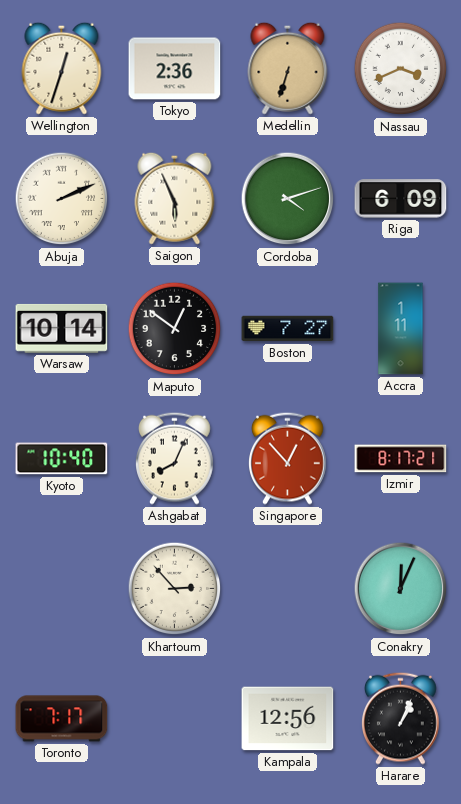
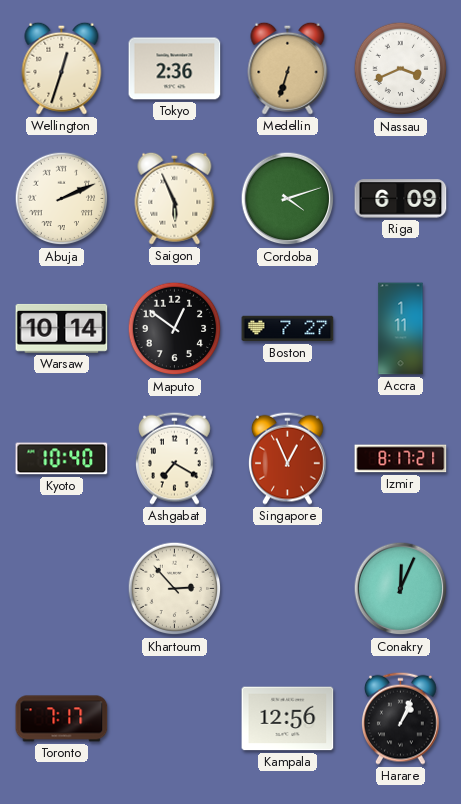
Ashgabat: 8:04 -> 7:20 (175, 458)
Singapore: 12:53 -> 12:56 (288, 458)
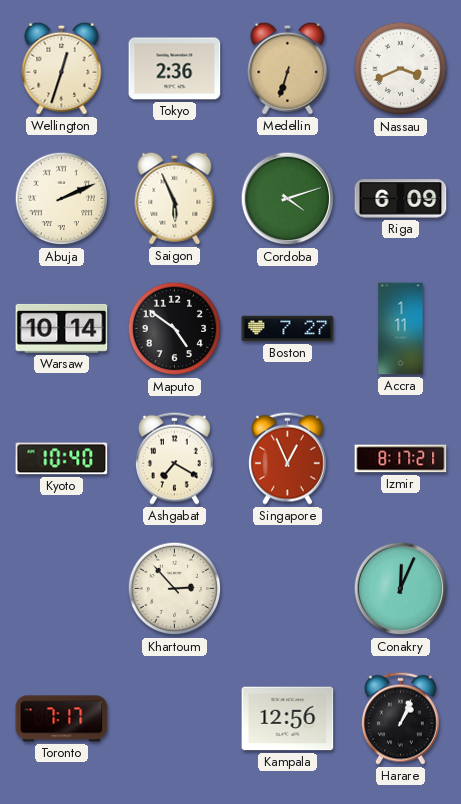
Maputo: 12:51 -> 4:51 (175, 329)
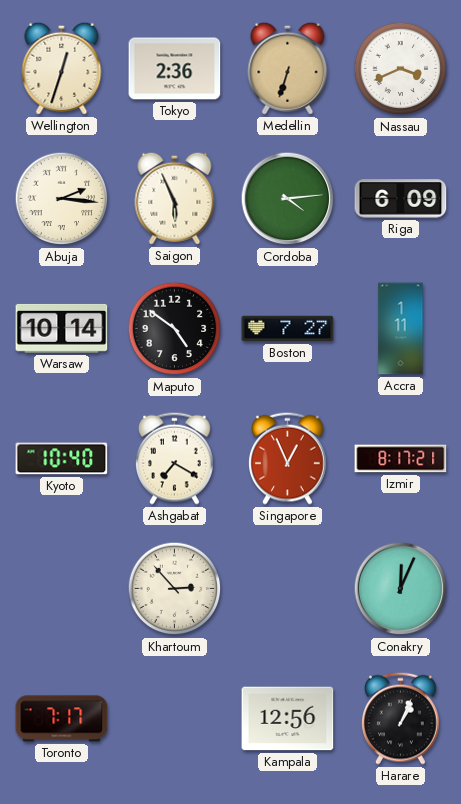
Abuja: 2:11 -> 2:16 (62, 199)
Cordoba: 4:12 -> 4:14 (288, 199)
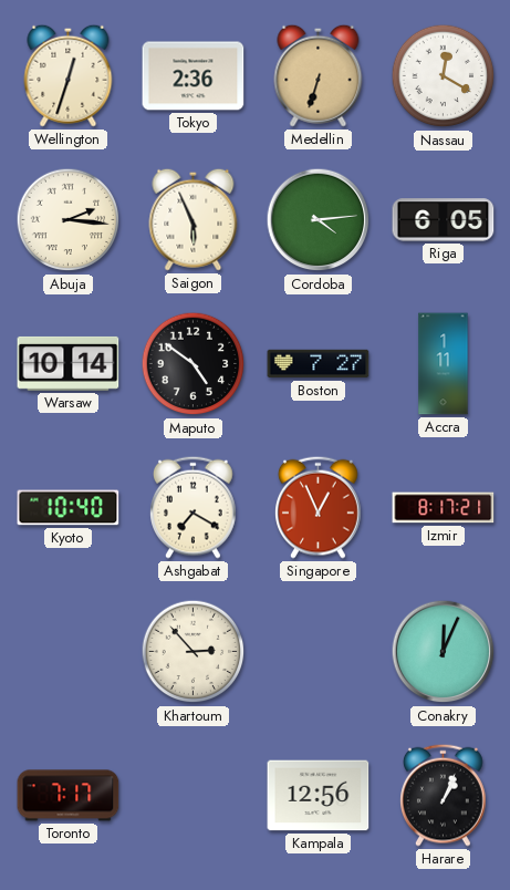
Nassau: 3:41 -> 12:20 (444, 76)
Riga: 6:09 -> 6:05 (444, 220)
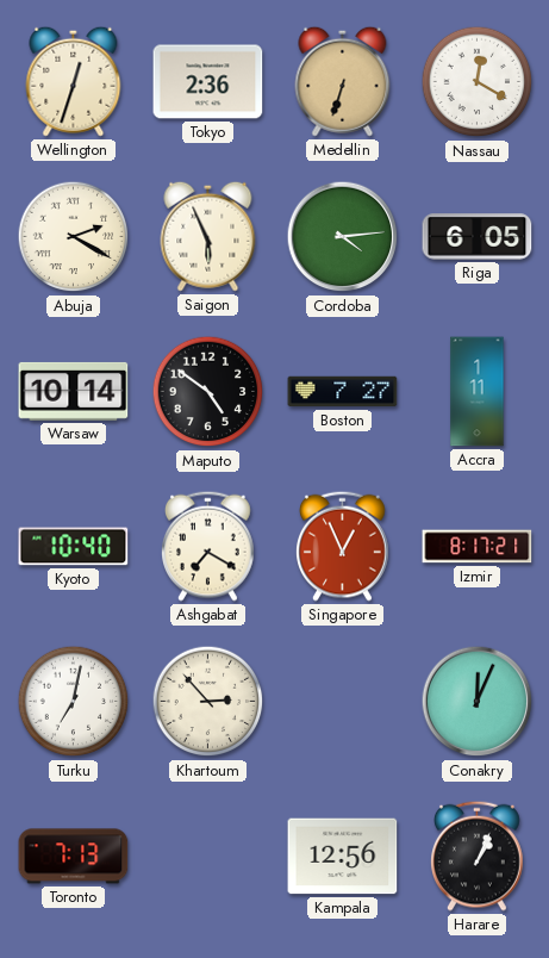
Abuja: 2:16 -> 2:20 (74, 237)
Turku: none -> 7:02 (74, 702)
Toronto: 7:17 -> 7:13 (74, 857)
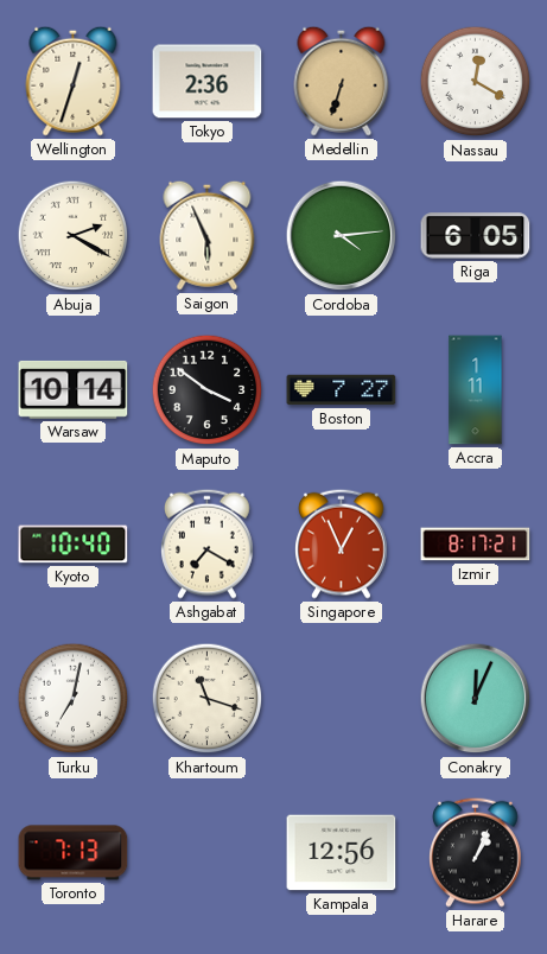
Maputo: 4:51 -> 3:51 (208, 390)
Khartoum: 2:53 -> 11:18 (208, 699)
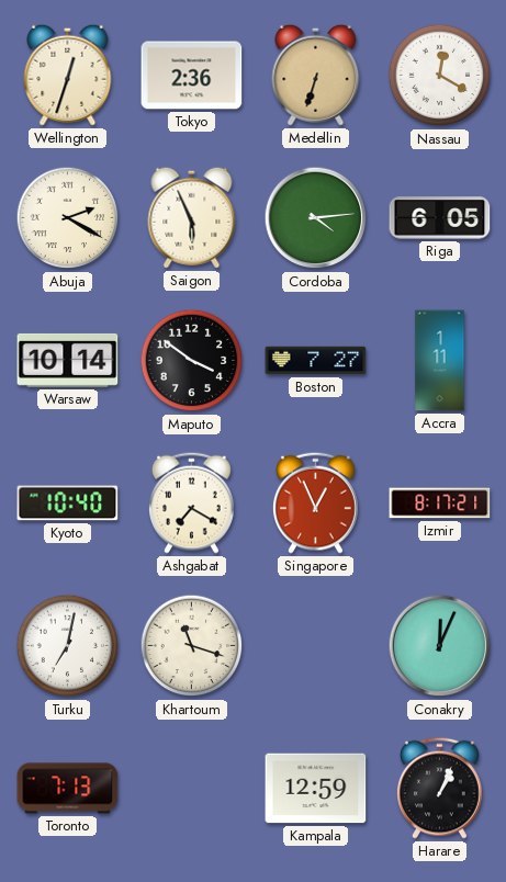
Kampala: 12:56 -> 12:59 (316, 789)
